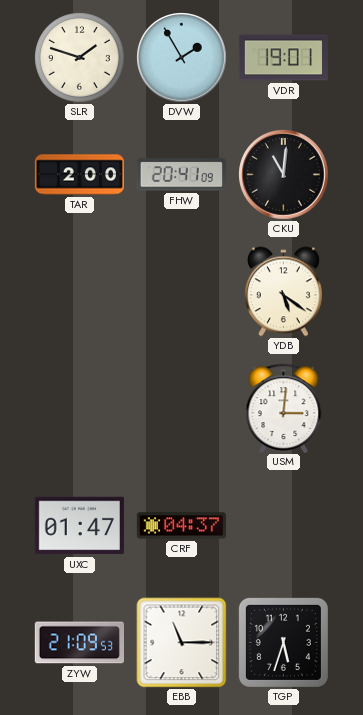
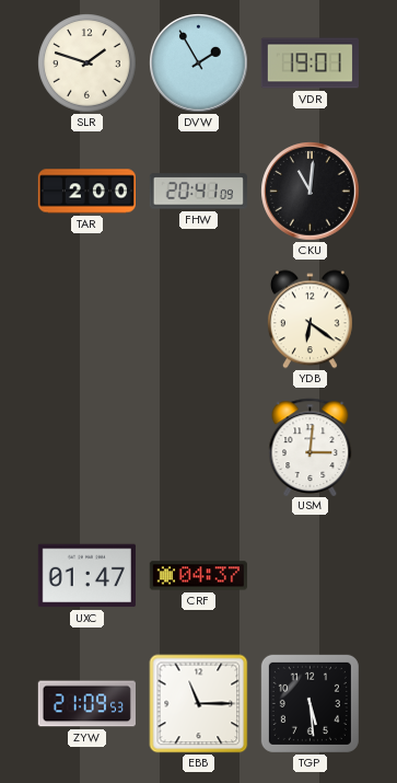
YDB: 5:21 -> 6:21 (310, 320)
TGP: 5:33 -> 5:29 (310, 703)
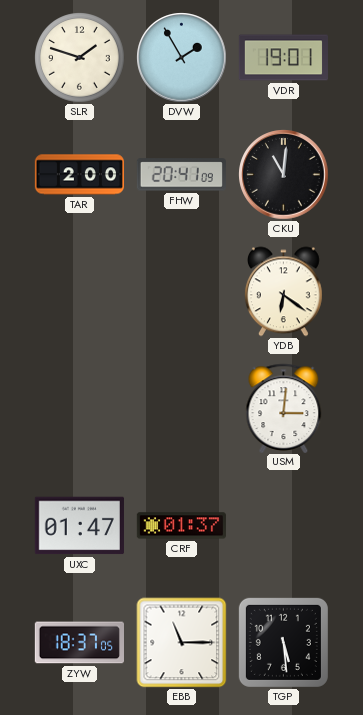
CRF: 04:37 -> 01:37 (181, 526)
ZYW: 21:09 -> 18:37 (79, 643)
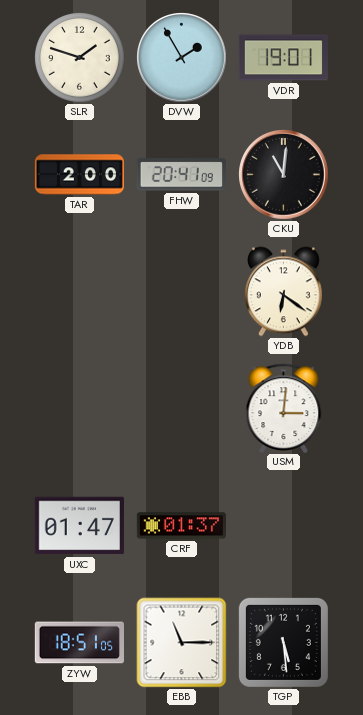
ZYW: 18:37 -> 18:51 (79, 643)
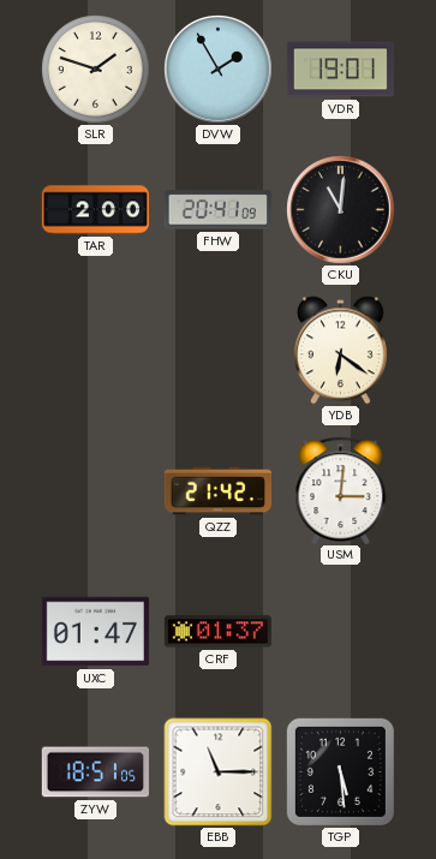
QZZ: none -> 21:42 (217, 491)
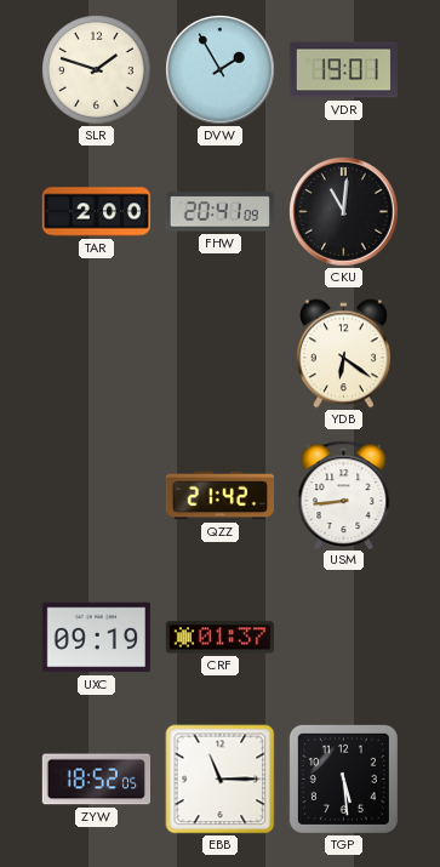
USM: 3:01 -> 8:44 (344, 495)
UXC: 01:47 -> 09:19 (96, 638)
ZYW: 18:51 -> 18:52 (96, 780)
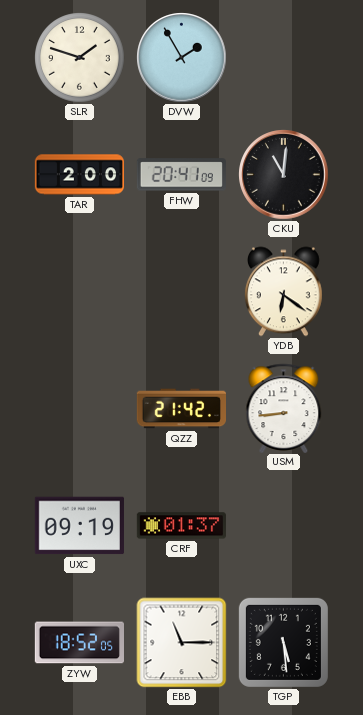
VDR: 19:01 -> none (343, 70)
